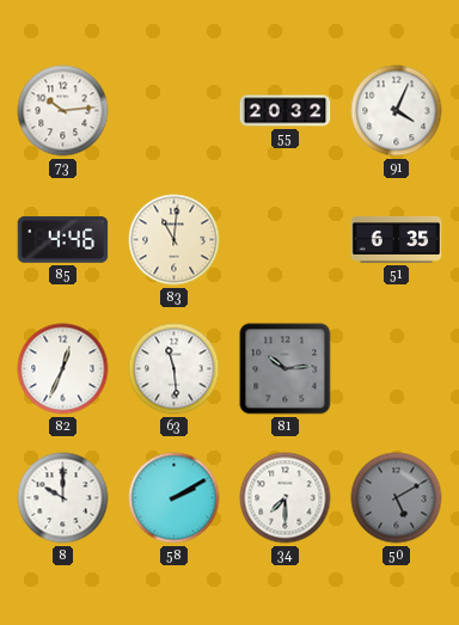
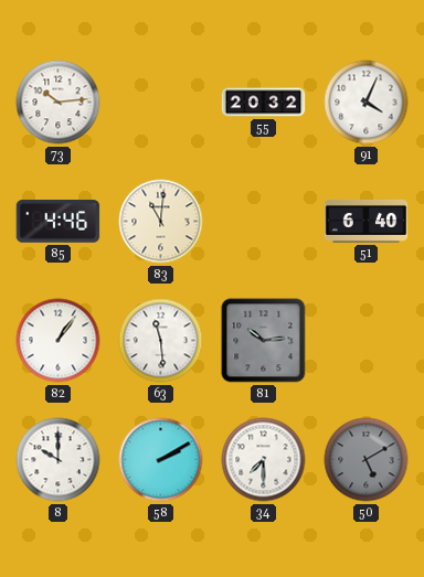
51: 6:35 -> 6:40 (367, 221)
82: 12:34 -> 1:06 (59, 341)
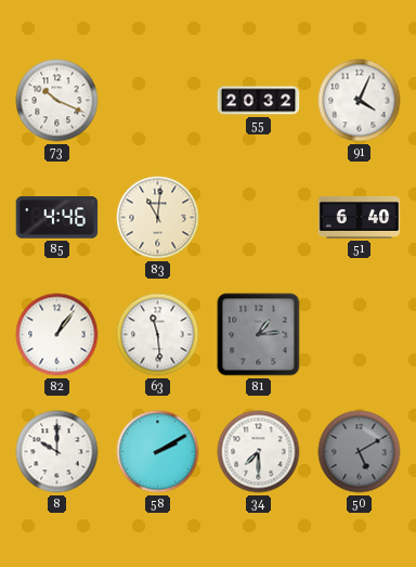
73: 10:14 -> 10:19 (57, 101)
81: 10:14 -> 1:14 (259, 335)
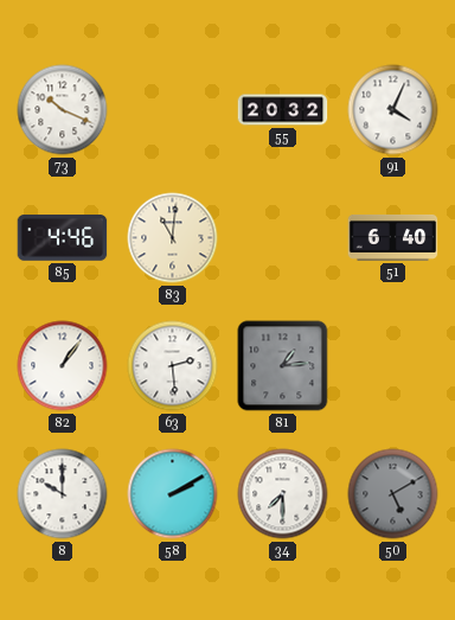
63: 11:29 -> 2:29 (173, 366)
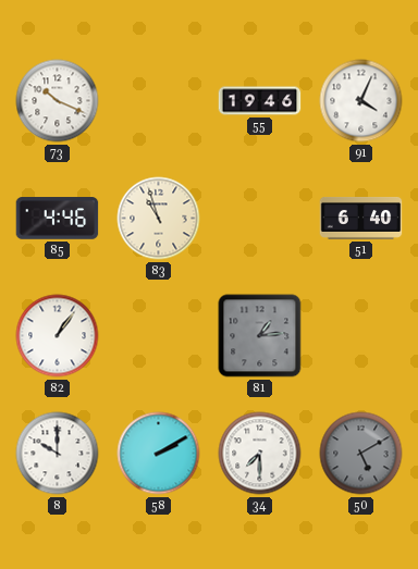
55: 20:32 -> 19:46 (260, 101)
83: 11:01 -> 10:57 (159, 219)
63: 2:29 -> none (173, 366)
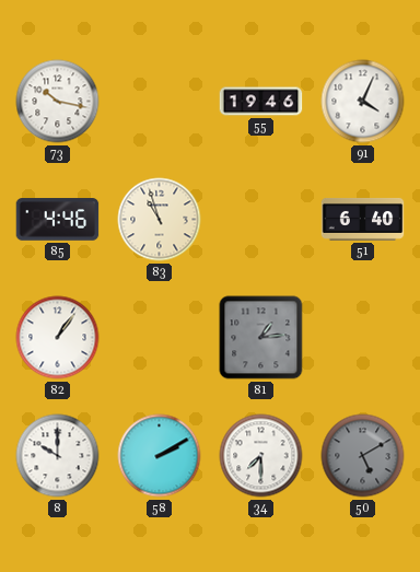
73: 10:19 -> 10:17 (58, 102)
